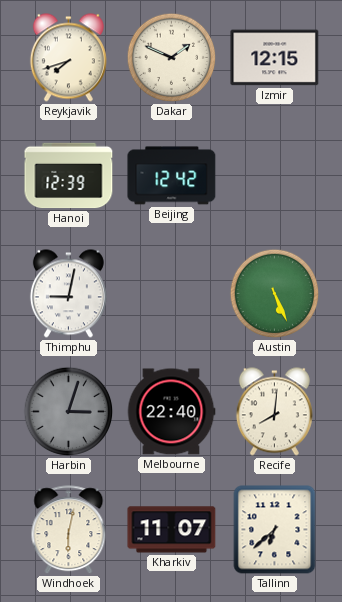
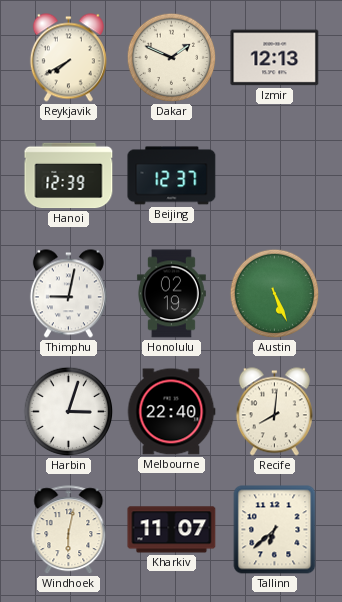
Reykjavik: 7:42 -> 7:40 (68, 58)
Izmir: 12:15 -> 12:13 (275, 58)
Beijing: 12:42 -> 12:37 (172, 176)
Honolulu: none -> 02:19 (171, 294)
Harbin dial: grey -> white (69, 412)
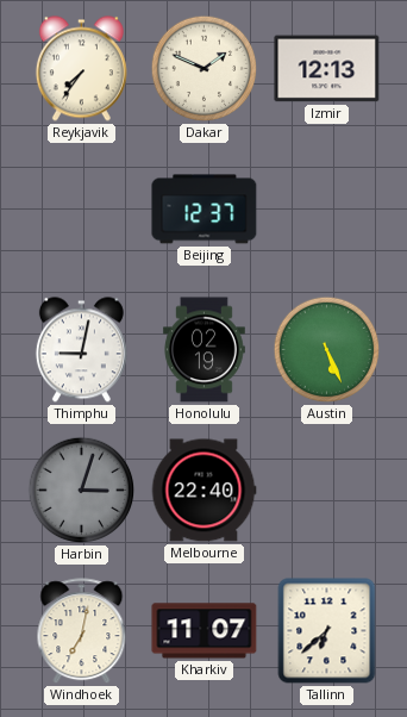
Reykjavik: 7:40 -> 7:36 (81, 69)
Hanoi: 12:39 -> none (69, 176)
Harbin dial: white -> grey (82, 491)
Recife: 8:01 -> none (274, 412)
Windhoek: 6:02 -> 7:02 (82, 631)
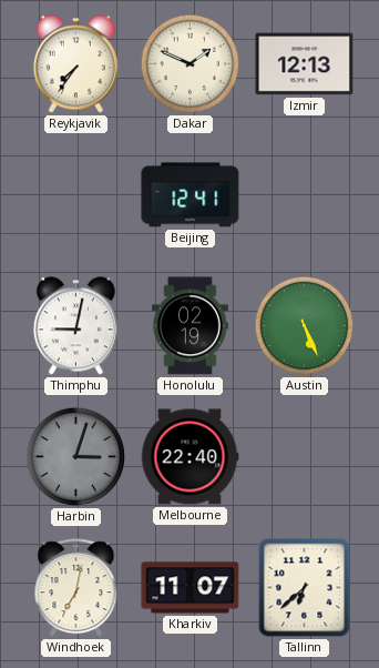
Beijing: 12:37 -> 12:41 (191, 195)
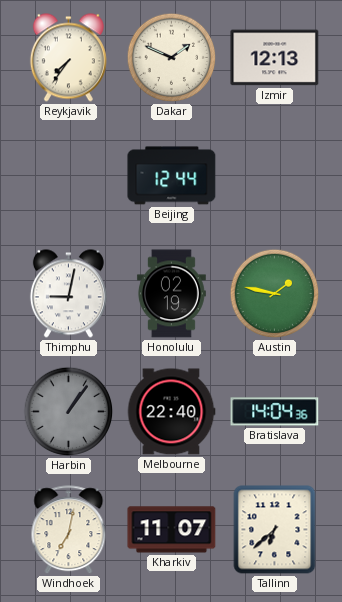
Beijing: 12:41 -> 12:44 (172, 176)
Austin: 5:26 -> 1:47 (275, 294)
Harbin: 3:03 -> 1:06 (69, 412)
Bratislava: none -> 14:04 (275, 412)
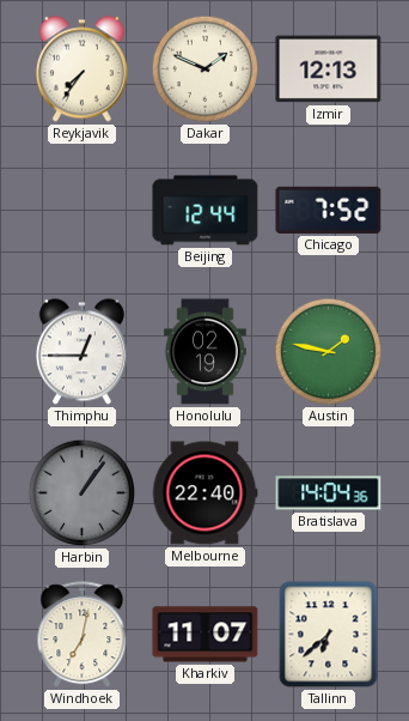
Chicago: none -> 7:52 (329, 210)
Thimphu: 9:02 -> 12:45 (81, 352)
